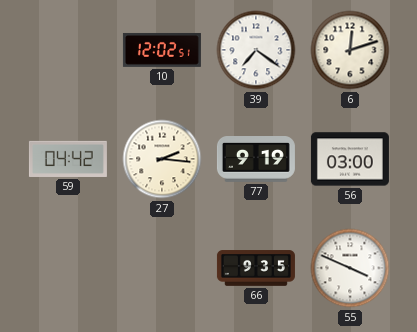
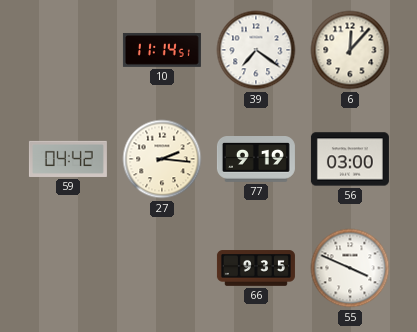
10: 12:02 -> 11:14 (162, 50)
6: 12:12 -> 12:07 (350, 50)
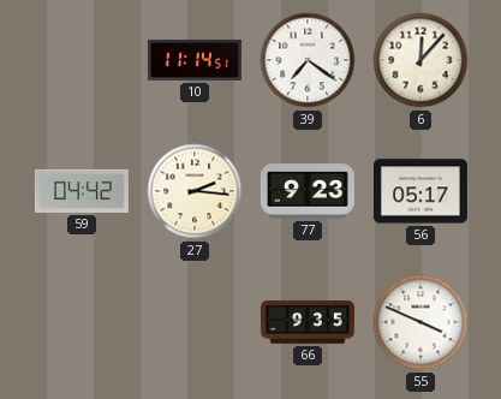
77: 9:19 -> 9:23 (308, 192)
56: 03:00 -> 05:17 (421, 191)
